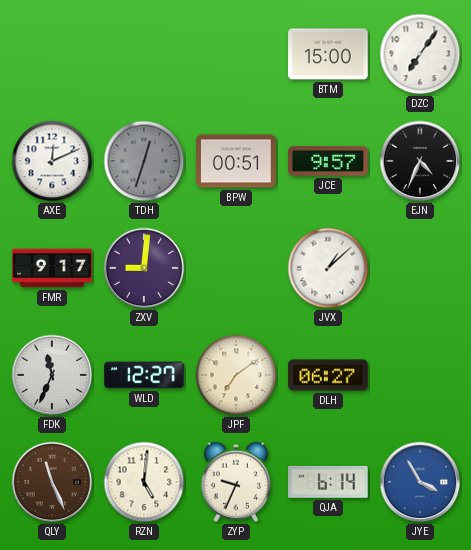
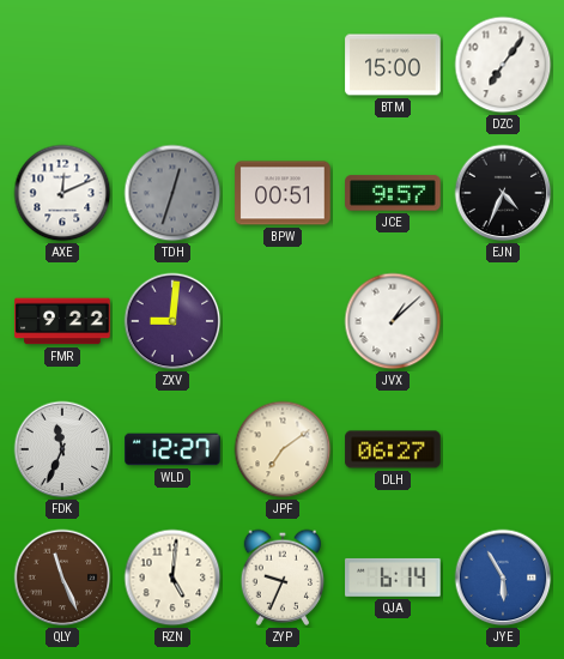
FMR: 9:17 -> 9:22 (62, 321)
JYE: 3:55 -> 5:55 (503, 578)
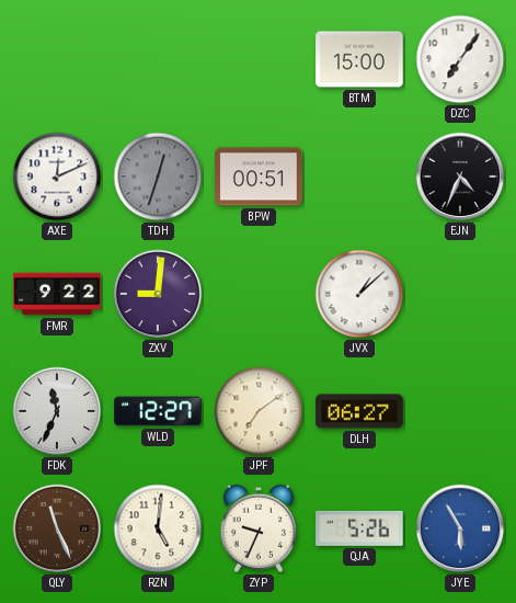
JCE: 9:57 -> none (393, 193)
QJA: 6:14 -> 5:26 (359, 528)
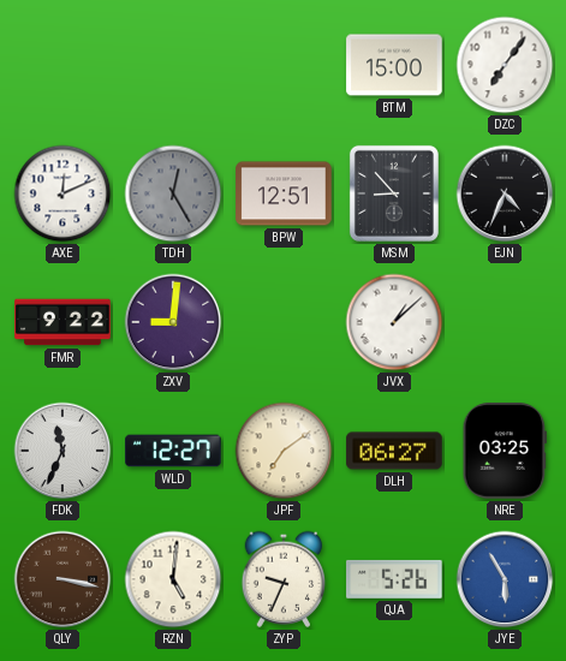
TDH: 12:33 -> 12:25 (173, 193)
BPW: 00:51 -> 12:51 (284, 193)
MSM: none -> 8:53 (394, 193)
NRE: none -> 03:25 (505, 451)
QLY: 11:26 -> 3:17 (62, 579)
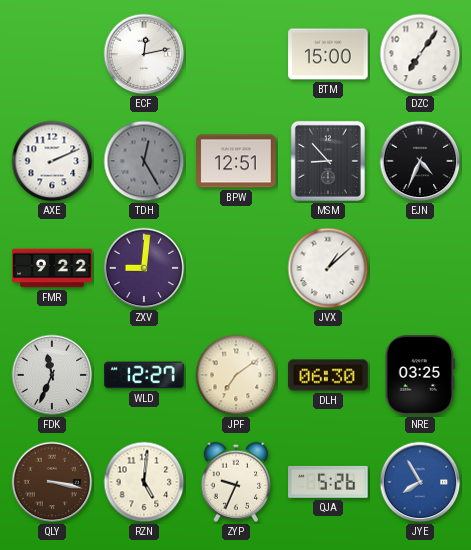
ECF: none -> 12:13 (144, 54)
AXE: 12:11 -> 2:11 (52, 161)
DLH: 06:27 -> 06:30 (328, 375)
JYE: 5:55 -> 7:55 (420, 482)
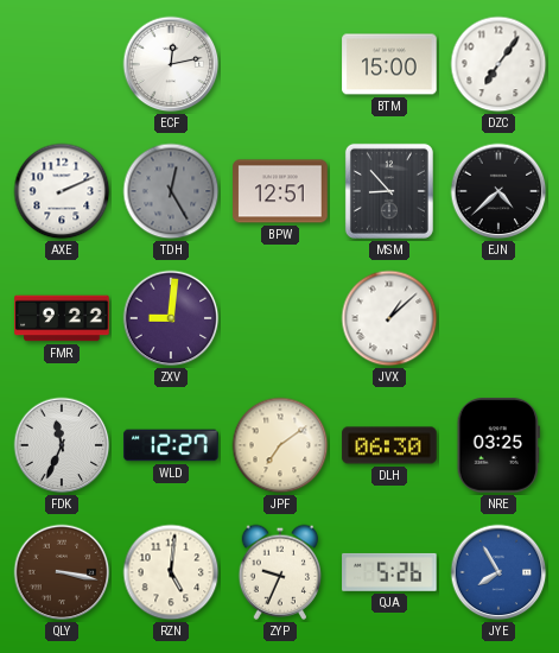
EJN: 4:34 -> 4:38 (498, 191)
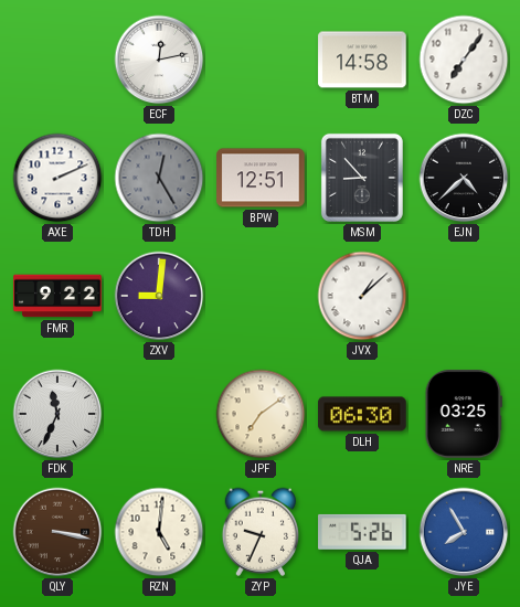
BTM: 15:00 -> 14:58 (362, 60)
WLD: 12:27 -> none (171, 445)
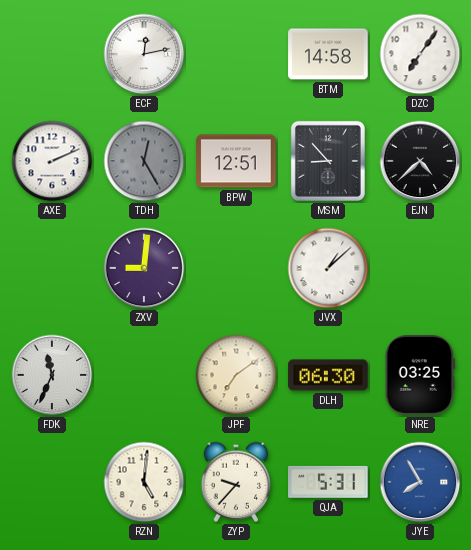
FMR: 9:22 -> none (57, 296)
QLY: 3:17 -> none (57, 532)
ZYP: 9:34 -> 9:37 (236, 482)
QJA: 5:26 -> 5:31 (328, 482)
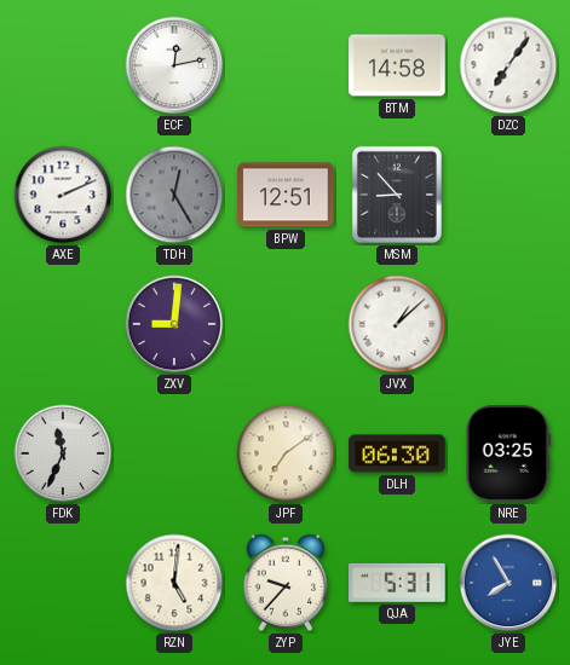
EJN: 4:38 -> none (420, 161)
